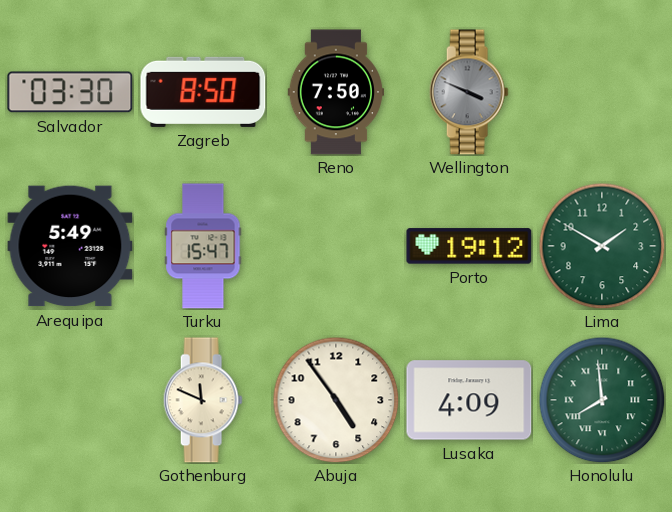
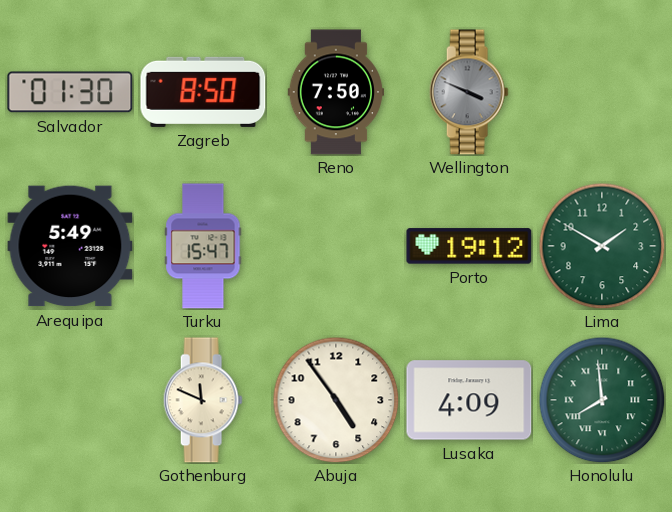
Salvador: 03:30 -> 01:30 (70, 92)
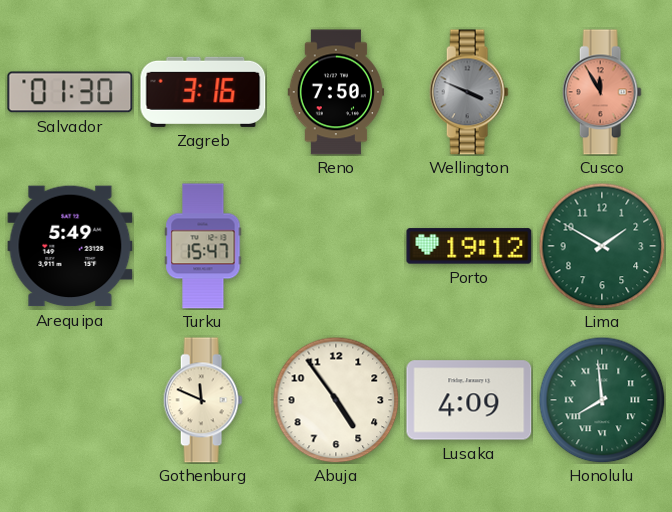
Zagreb: 8:50 -> 3:16 (203, 92)
Cusco: none -> 11:55 (602, 92)
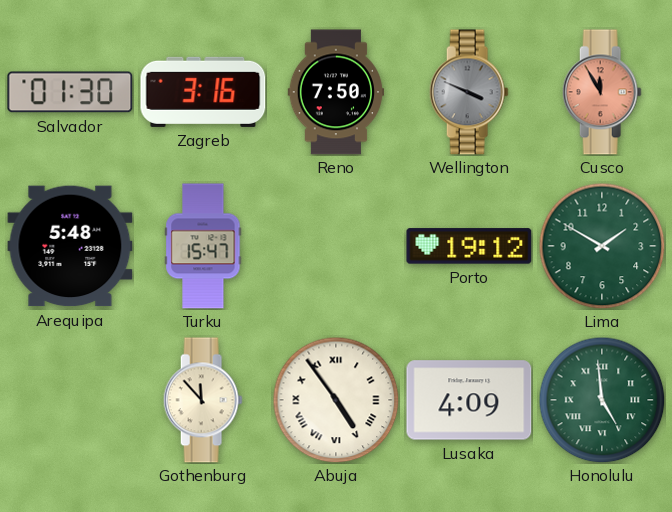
Arequipa: 5:49 -> 5:48 (70, 246)
Gothenburg: 11:49 -> 11:53 (203, 400)
Abuja numerals: Arabic -> Roman (336, 400)
Honolulu: 7:59 -> 4:59 (602, 400)
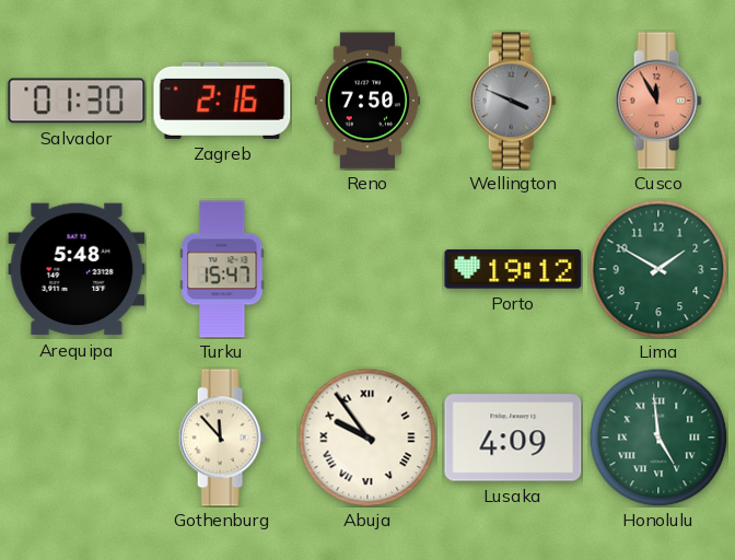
Zagreb: 3:16 -> 2:16 (222, 101)
Abuja: 4:54 -> 9:54 (367, 437)
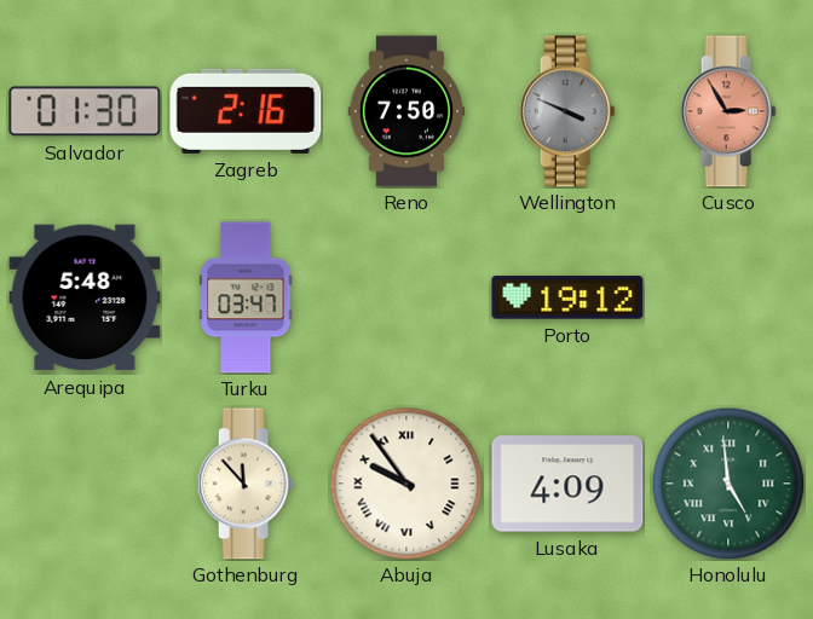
Cusco: 11:55 -> 2:55 (728, 111)
Turku: 15:47 -> 03:47 (246, 297)
Lima: 1:50 -> none (658, 269)
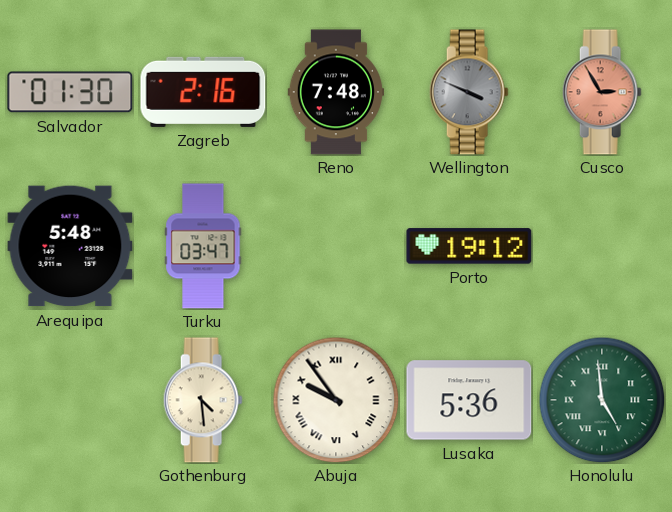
Reno: 7:50 -> 7:48 (335, 92)
Gothenburg: 11:53 -> 4:29 (203, 400)
Lusaka: 4:09 -> 5:36 (469, 400)
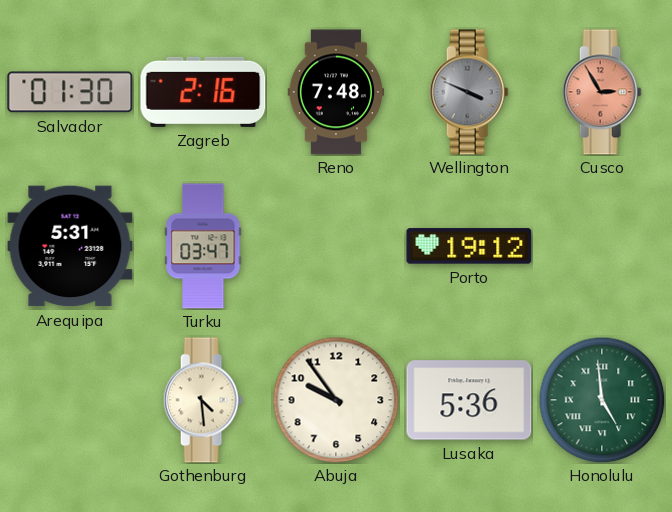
Arequipa: 5:48 -> 5:31 (70, 246)
Abuja numerals: Roman -> Arabic (336, 400)
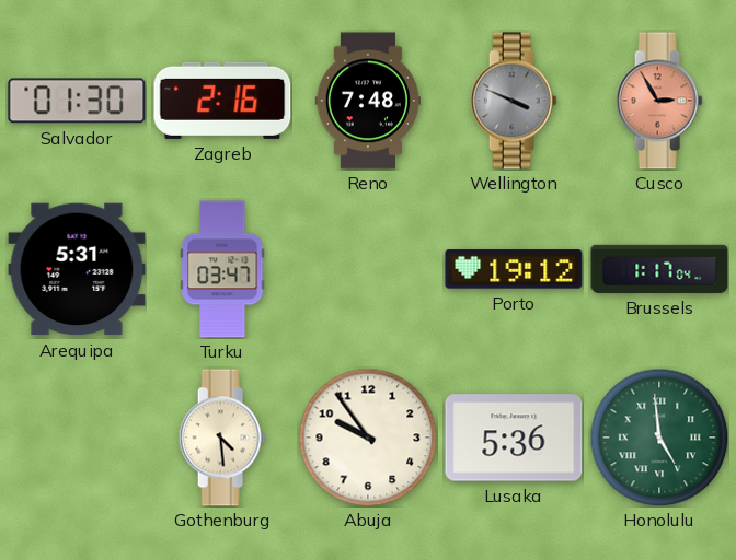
Brussels: none -> 1:17 (659, 269)
